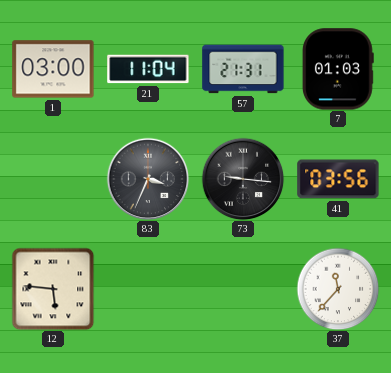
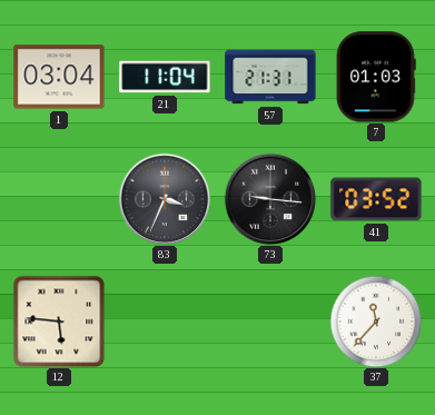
1: 03:00 -> 03:04 (59, 77)
41: 03:56 -> 03:52 (376, 199)
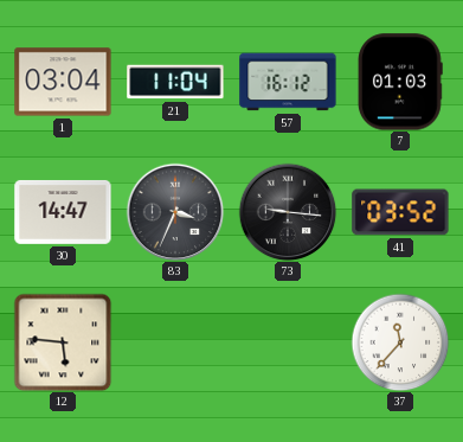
57: 21:31 -> 16:12 (288, 82)
30: none -> 14:47 (63, 212)
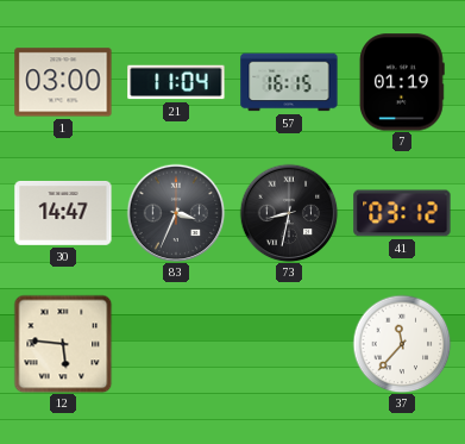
1: 03:04 -> 03:00 (63, 82)
57: 16:12 -> 16:15 (289, 82)
7: 01:03 -> 01:19 (402, 82)
73: 9:16 -> 8:32 (289, 213)
41: 03:52 -> 03:12 (402, 213)
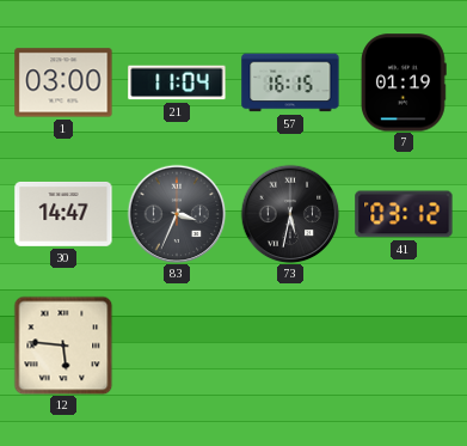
73: 8:32 -> 5:32 (290, 214)
37: 11:37 -> none (402, 344)
